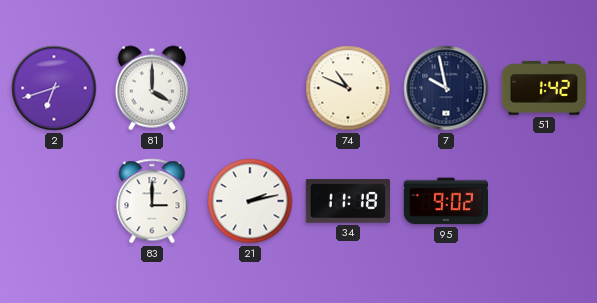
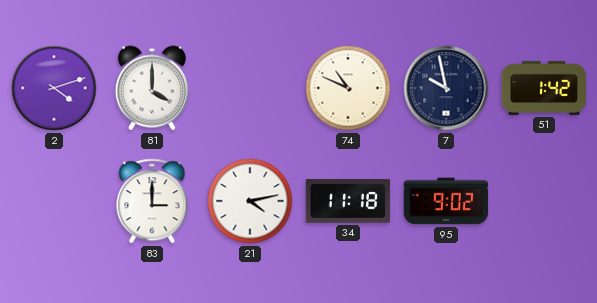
2: 6:42 -> 4:12 (54, 88)
21: 2:13 -> 4:13 (250, 201)
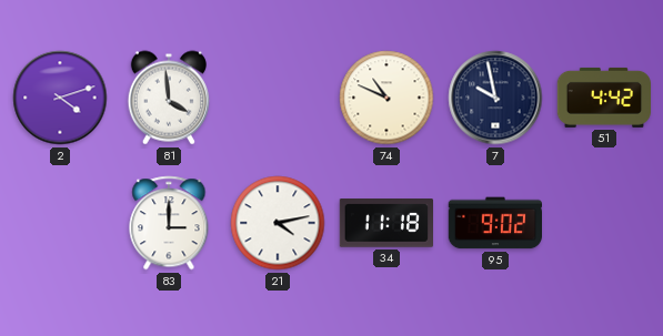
81: 4:00 -> 3:59 (168, 98)
51: 1:42 -> 4:42 (604, 98)
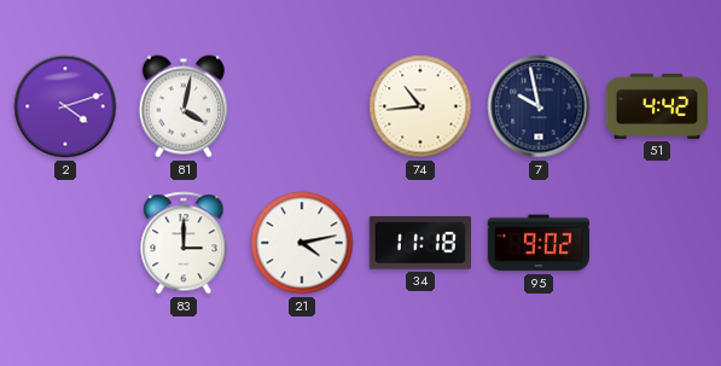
81: 3:59 -> 4:02 (182, 106)
74: 10:49 -> 10:44 (420, 106)
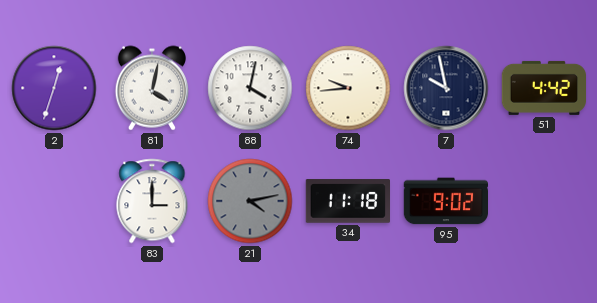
2: 4:12 -> 12:33 (54, 88)
88: none -> 4:02 (250, 88)
74: 10:44 -> 9:44 (348, 88)
21 dial: white -> grey (250, 201)
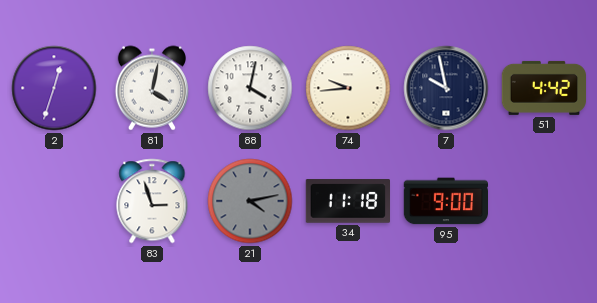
83: 3:00 -> 2:57 (152, 201)
95: 9:02 -> 9:00 (446, 201)
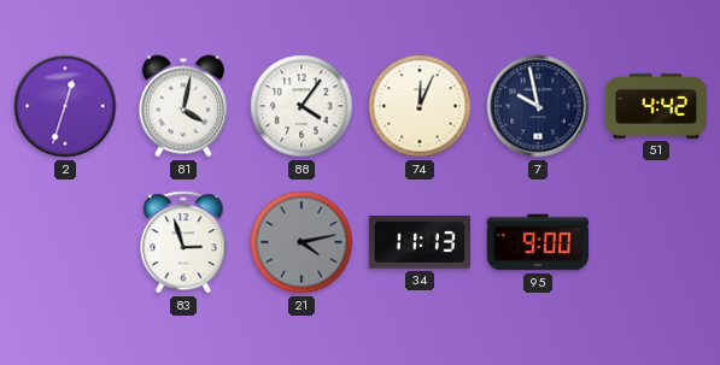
88: 4:02 -> 4:06 (302, 106)
74: 9:44 -> 12:04 (420, 106)
34: 11:18 -> 11:13 (418, 242)
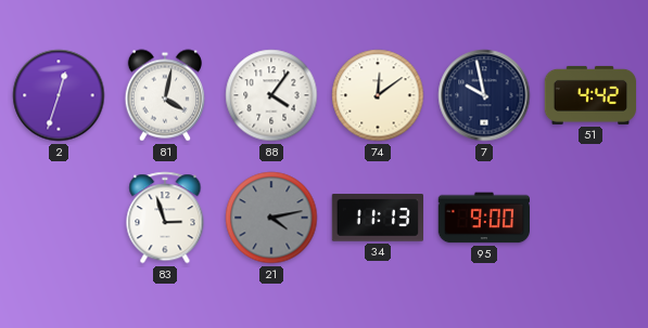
74: 12:04 -> 12:09 (378, 95)
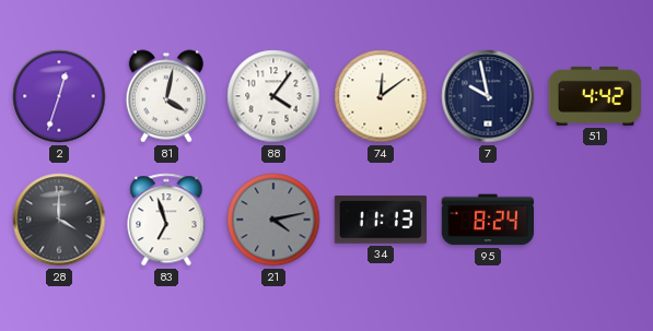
28: none -> 4:00 (59, 220)
83: 2:57 -> 6:57 (166, 220)
95: 9:00 -> 8:24 (488, 220)
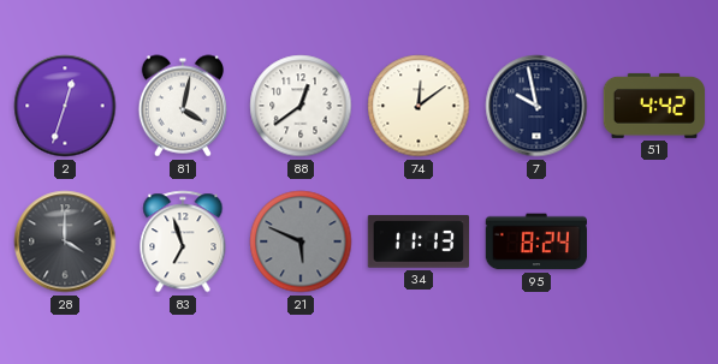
88: 4:06 -> 12:39 (301, 106)
21: 4:13 -> 5:49 (301, 241)
